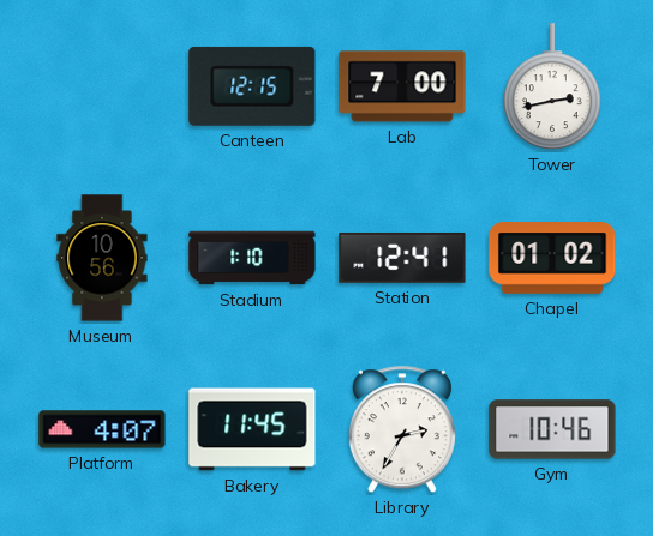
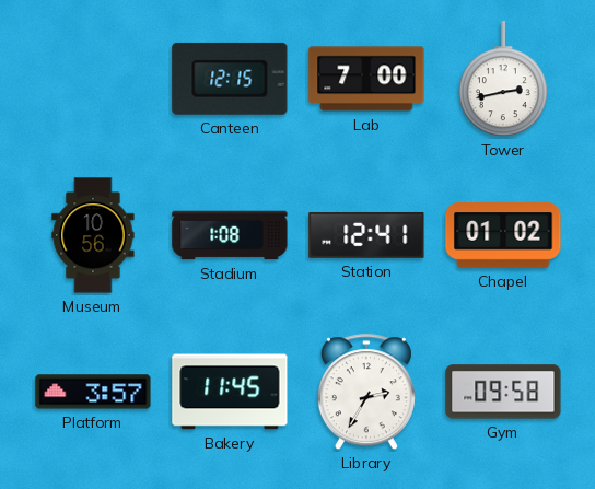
Stadium: 1:10 -> 1:08 (230, 235)
Platform: 4:07 -> 3:57 (93, 392)
Gym: 10:46 -> 09:58 (503, 392)
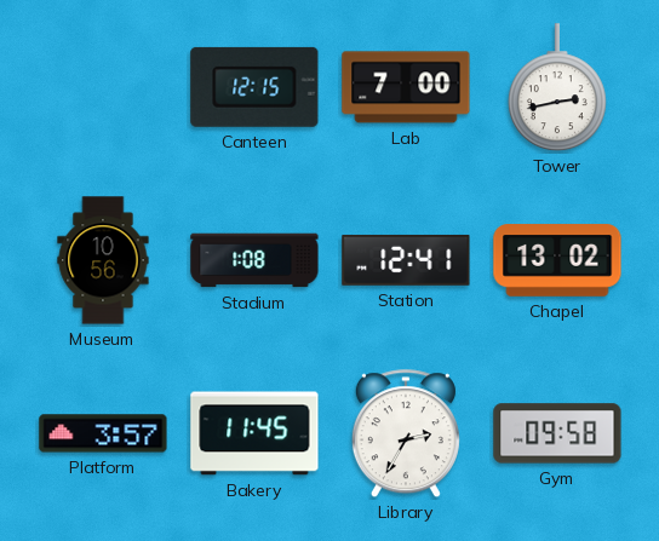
Chapel: 01:02 -> 13:02 (557, 260)
